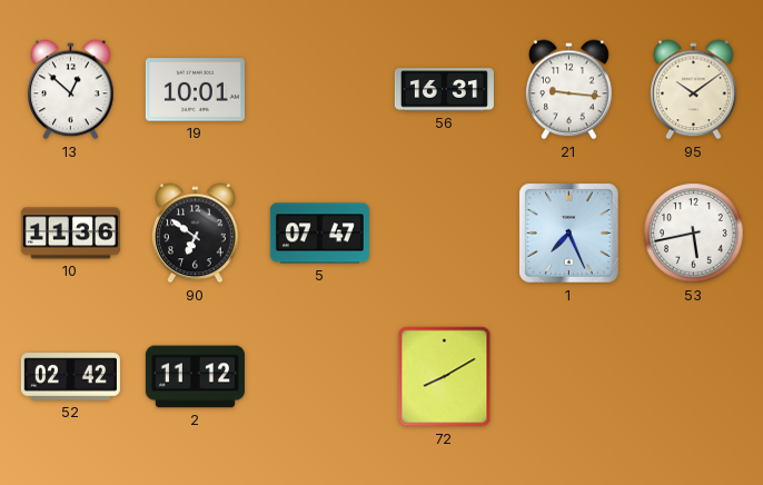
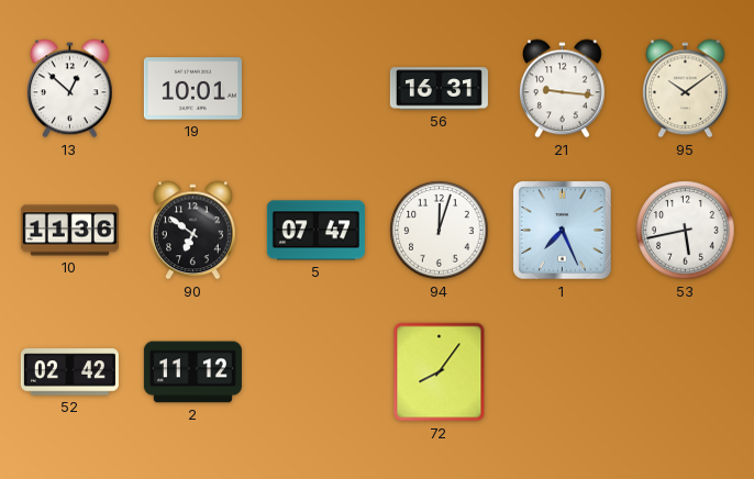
94: none -> 12:03 (440, 231)
72: 8:10 -> 8:06 (440, 372)
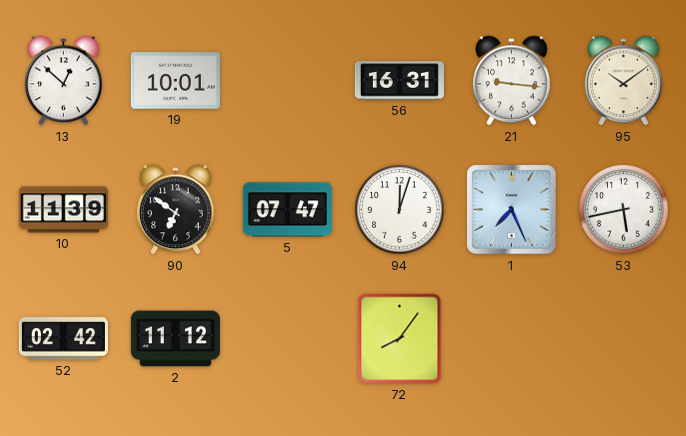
10: 11:36 -> 11:39 (63, 210)
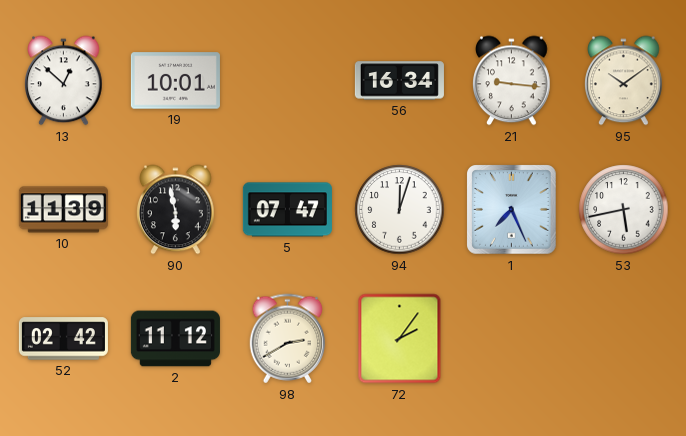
56: 16:31 -> 16:34 (399, 81)
90: 6:51 -> 5:58 (176, 210)
98: none -> 2:40 (288, 339)
72: 8:06 -> 2:06 (400, 339)
